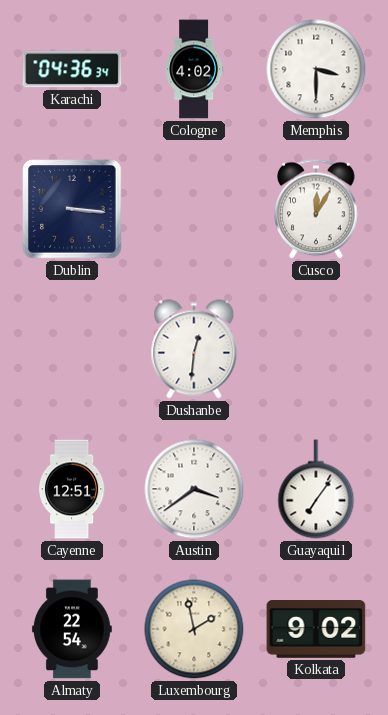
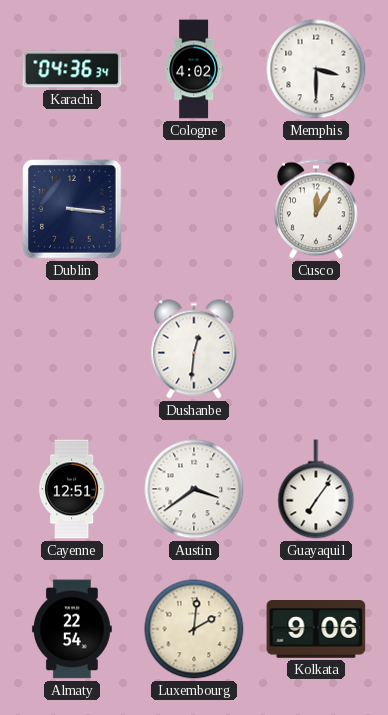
Luxembourg: 1:58 -> 2:01 (194, 629)
Kolkata: 9:02 -> 9:06 (316, 630)
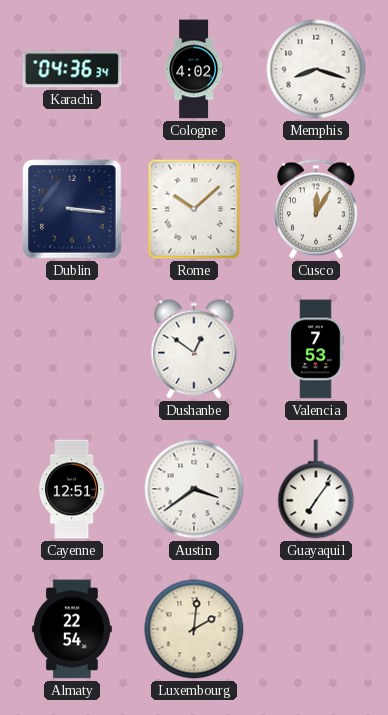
Memphis: 3:30 -> 8:18 (316, 69)
Rome: none -> 10:08 (194, 209)
Dushanbe: 12:31 -> 12:51 (194, 349)
Valencia: none -> 7:53 (316, 349)
Kolkata: 9:06 -> none (316, 630)
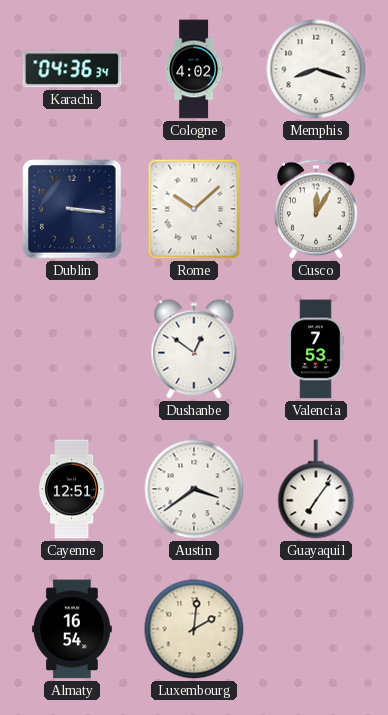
Almaty: 22:54 -> 16:54 (72, 629)
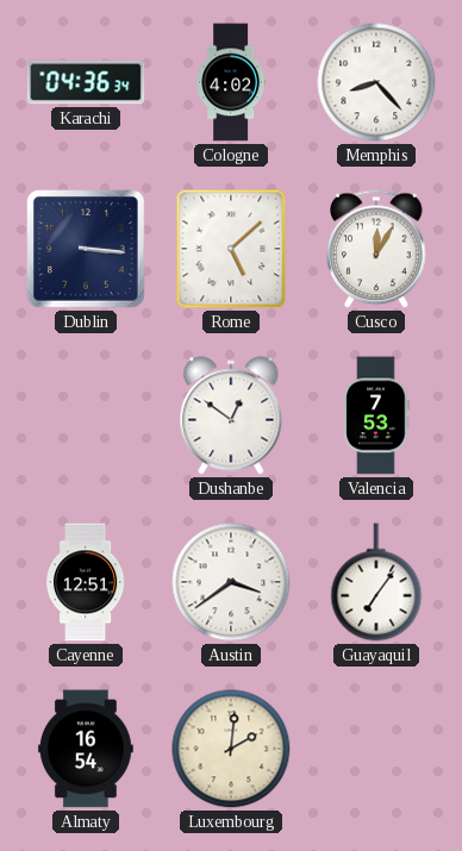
Memphis: 8:18 -> 8:23 (376, 82)
Rome: 10:08 -> 5:08 (231, 249)
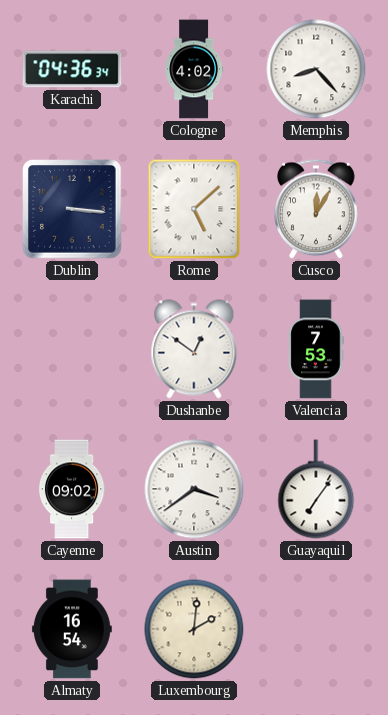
Cayenne: 12:51 -> 09:02 (72, 489)
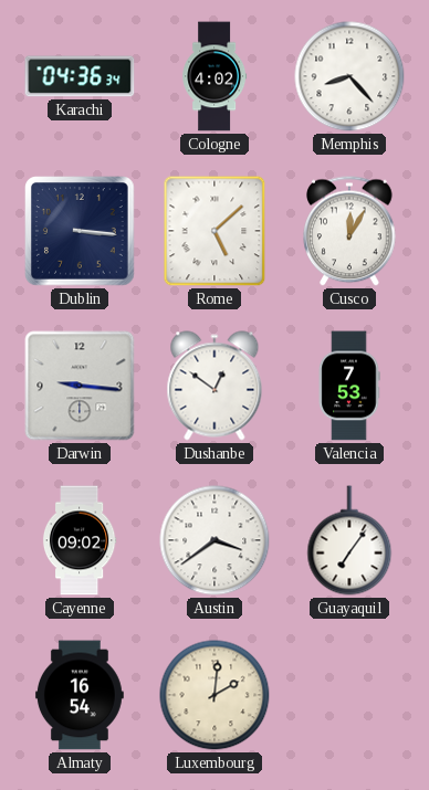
Darwin: none -> 9:16 (80, 386)
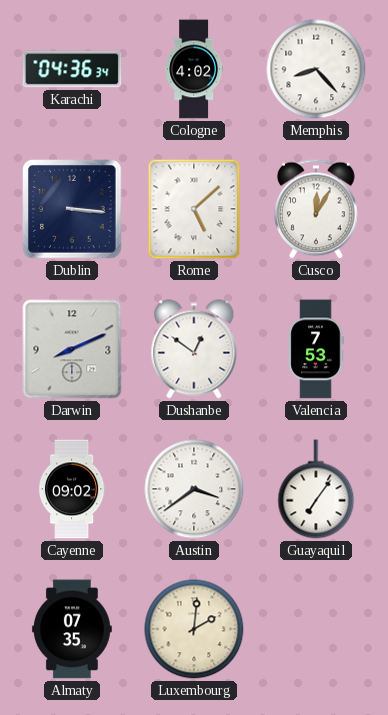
Darwin: 9:16 -> 8:11 (72, 349)
Almaty: 16:54 -> 07:35 (72, 629)
